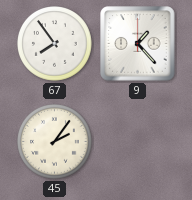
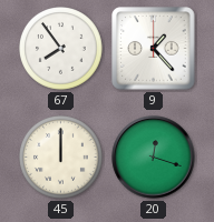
45: 2:06 -> 12:00 (61, 158)
20: none -> 12:18 (154, 158)
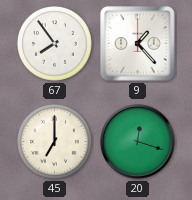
45: 12:00 -> 7:00 (55, 142)
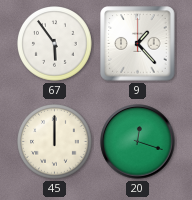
67: 7:54 -> 5:54 (55, 44)
45: 7:00 -> 12:00 (55, 142)
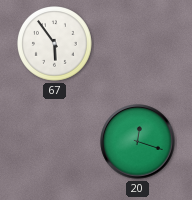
9: 1:23 -> none (138, 44)
45: 12:00 -> none (55, 142)
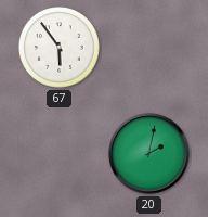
20: 12:18 -> 2:02 (149, 154)
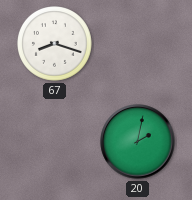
67: 5:54 -> 8:18 (55, 44)
